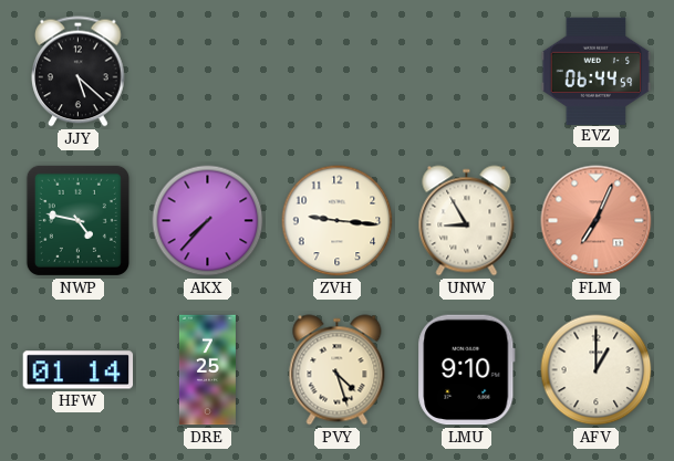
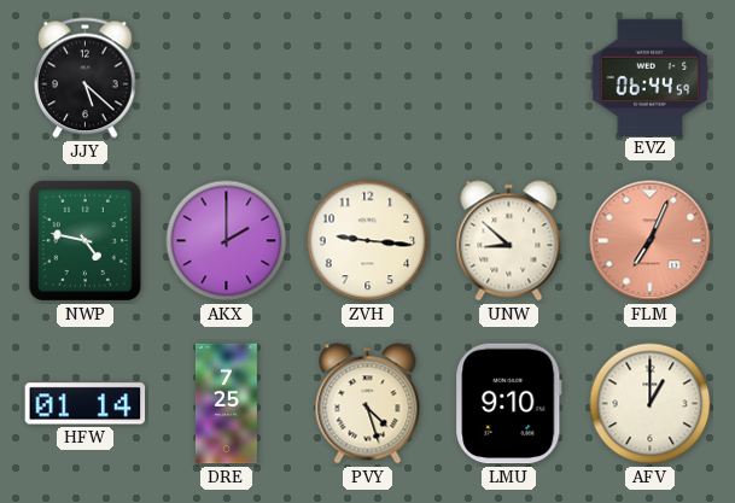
AKX: 7:37 -> 2:00 (227, 241)
UNW: 8:55 -> 8:52 (509, 241)
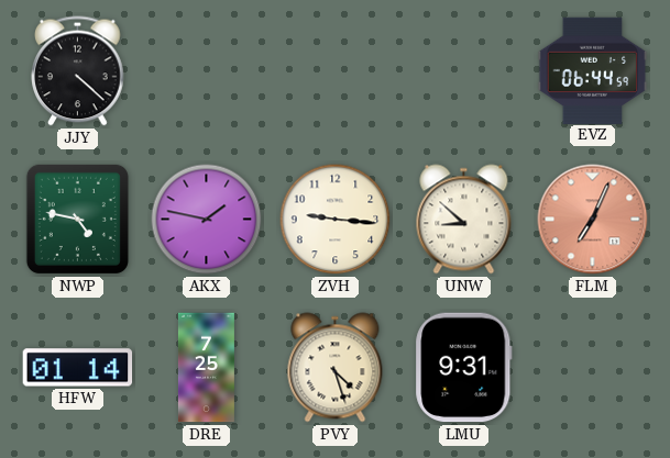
JJY: 5:22 -> 4:22 (78, 71)
AKX: 2:00 -> 1:47 (207, 220)
LMU: 9:10 -> 9:31 (464, 368)
AFV: 1:00 -> none (651, 404)
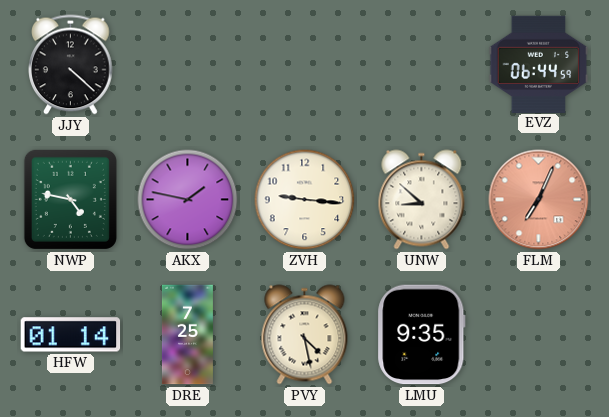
PVY: 4:27 -> 4:28 (305, 335)
LMU: 9:31 -> 9:35 (422, 335)
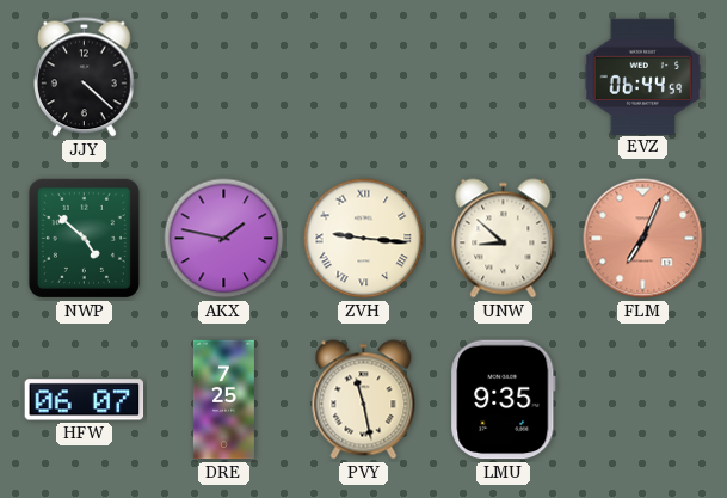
NWP: 4:47 -> 4:52 (84, 238)
ZVH numerals: Arabic -> Roman (364, 239)
HFW: 01:14 -> 06:07 (85, 400)
PVY: 4:28 -> 11:28 (364, 400)
